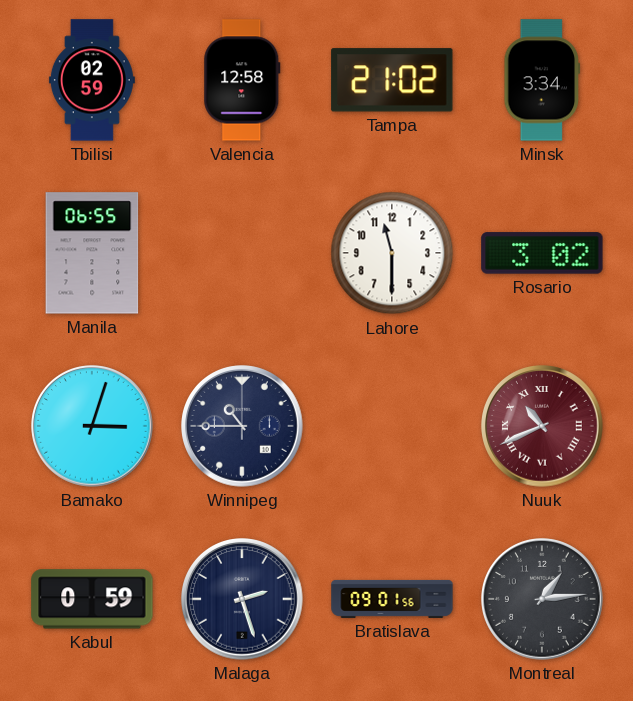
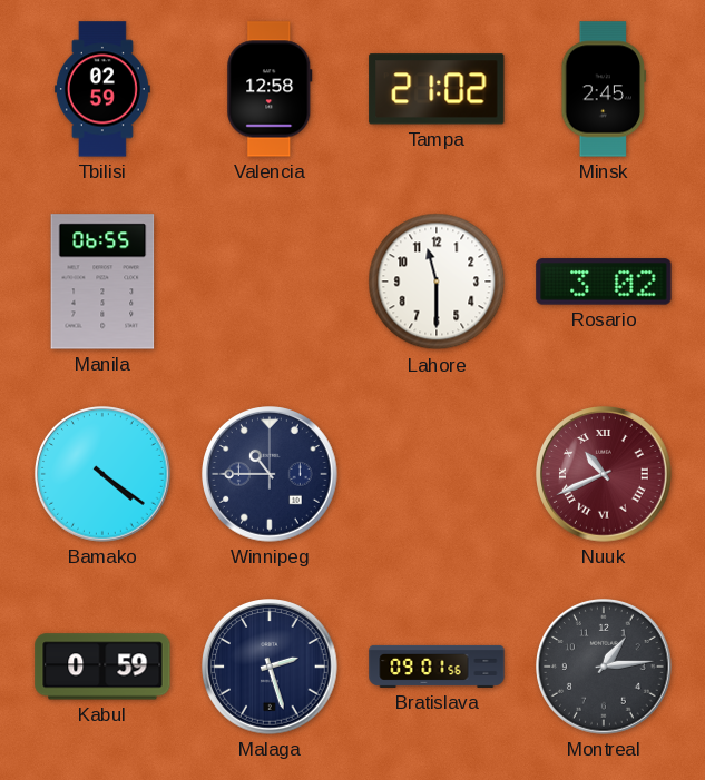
Minsk: 3:34 -> 2:45 (604, 89)
Bamako: 3:03 -> 4:21 (102, 474)
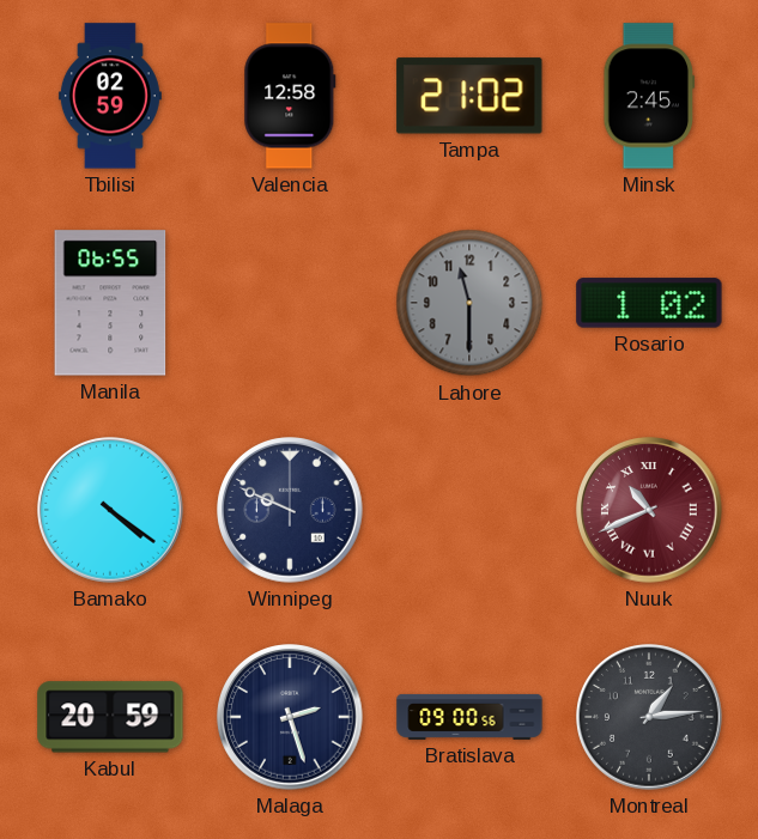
Lahore dial: white -> grey (469, 303)
Rosario: 3:02 -> 1:02 (649, 303)
Winnipeg: 10:45 -> 9:49 (290, 510)
Kabul: 0:59 -> 20:59 (110, 717)
Bratislava: 09:01 -> 09:00 (469, 717)
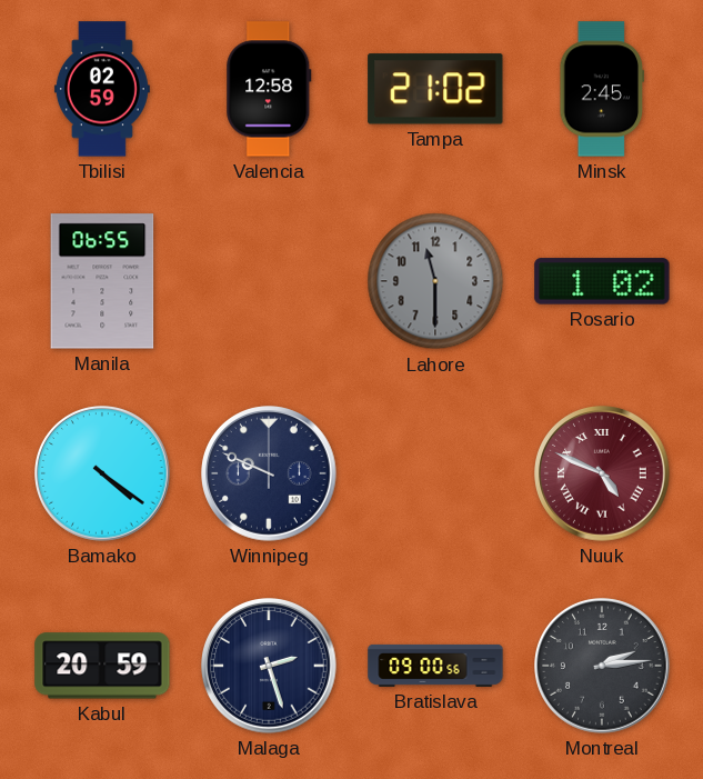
Nuuk: 10:41 -> 4:49 (602, 473)
Montreal: 1:14 -> 2:14 (602, 666)
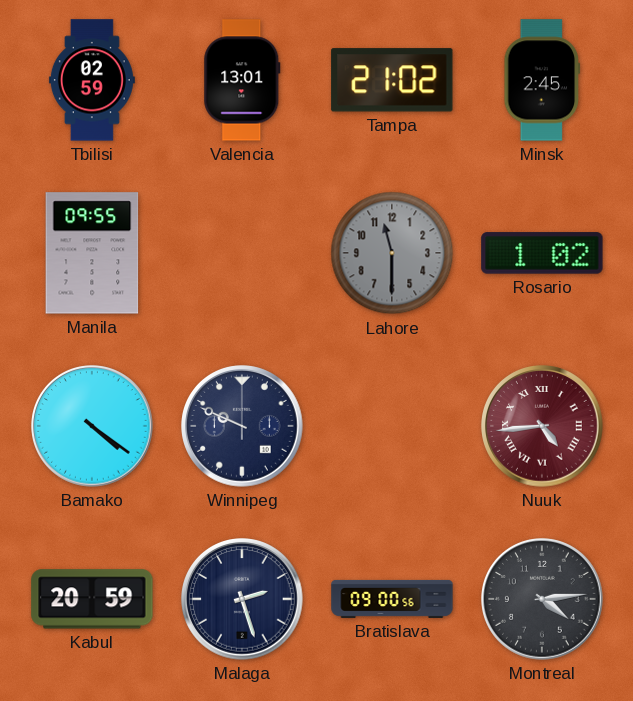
Valencia: 12:58 -> 13:01 (242, 80)
Manila: 06:55 -> 09:55 (92, 253)
Nuuk: 4:49 -> 4:44 (542, 426)
Montreal: 2:14 -> 4:14 (542, 599)
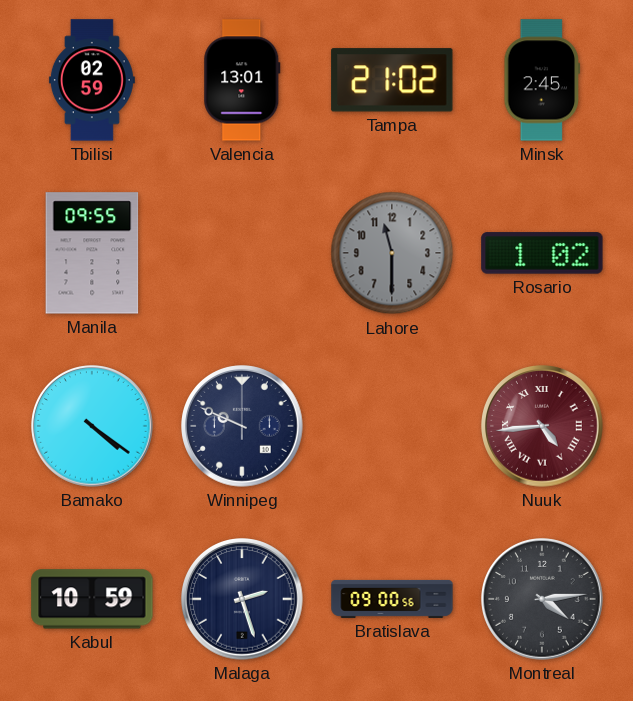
Kabul: 20:59 -> 10:59 (92, 599)
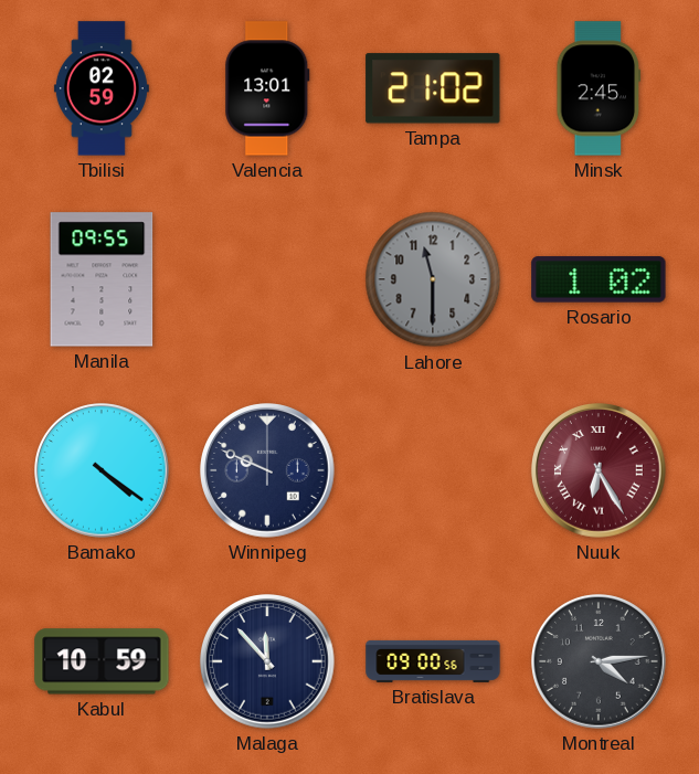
Nuuk: 4:44 -> 6:25 (599, 470)
Malaga: 2:27 -> 11:53 (267, 661)
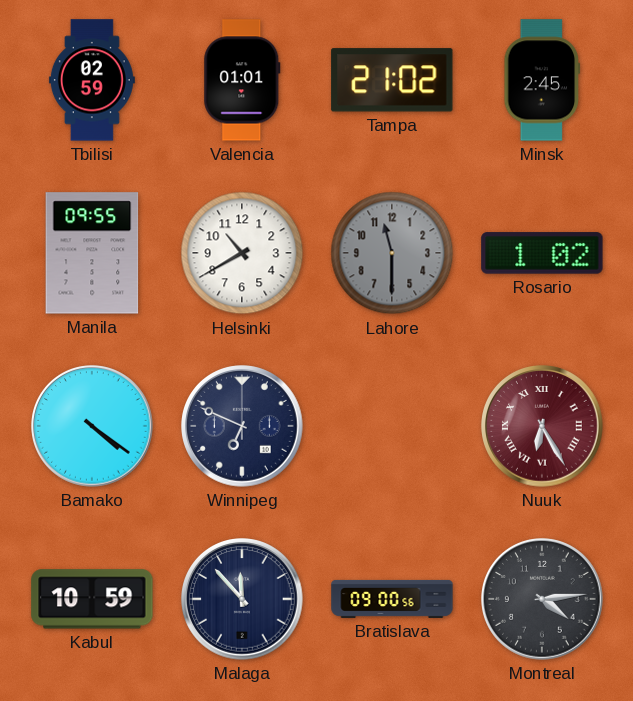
Valencia: 13:01 -> 01:01 (242, 80)
Helsinki: none -> 10:40 (242, 253)
Winnipeg: 9:49 -> 6:49 (242, 426)
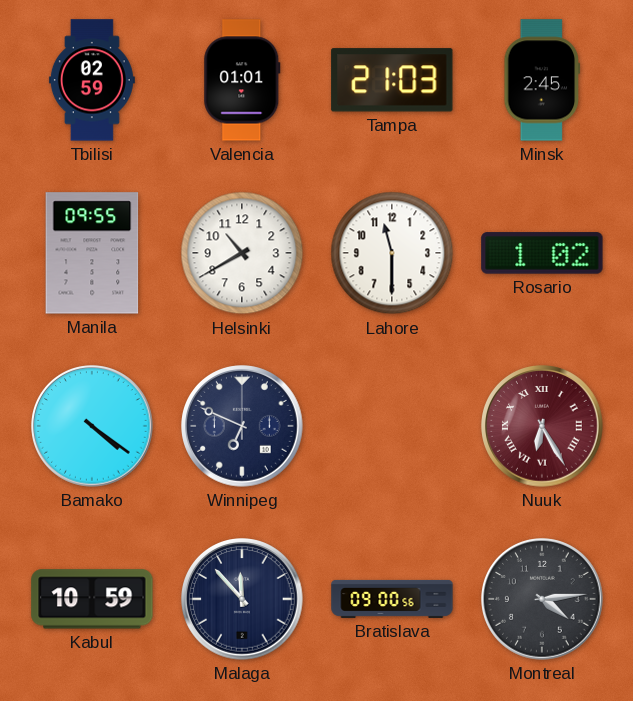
Tampa: 21:02 -> 21:03 (392, 80)
Lahore dial: grey -> white (392, 253)
